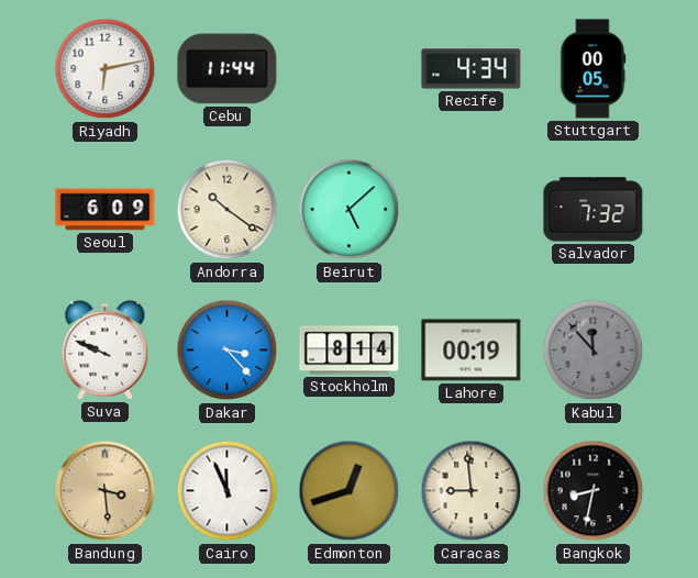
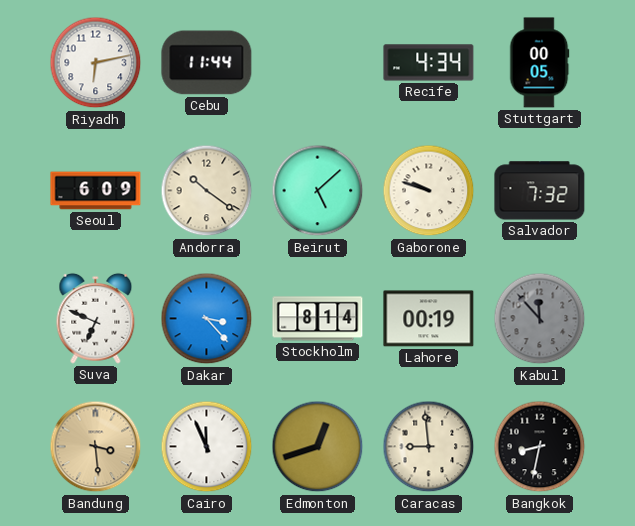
Gaborone: none -> 9:48 (429, 191)
Suva: 9:49 -> 6:49 (96, 318)
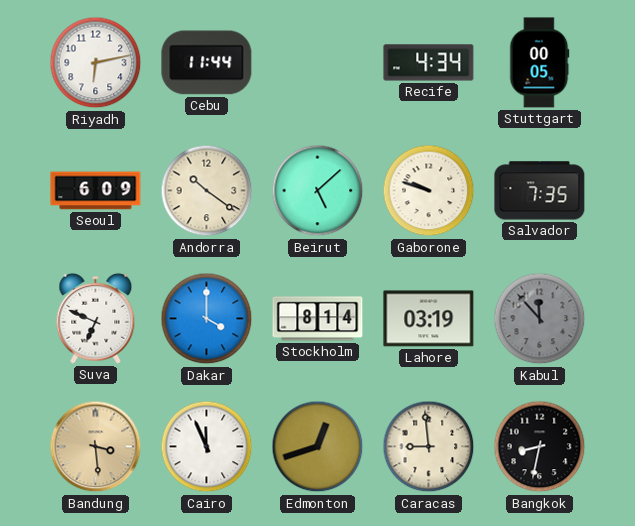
Salvador: 7:32 -> 7:35 (540, 191)
Dakar: 3:23 -> 4:00 (207, 319)
Lahore: 00:19 -> 03:19 (429, 319)
